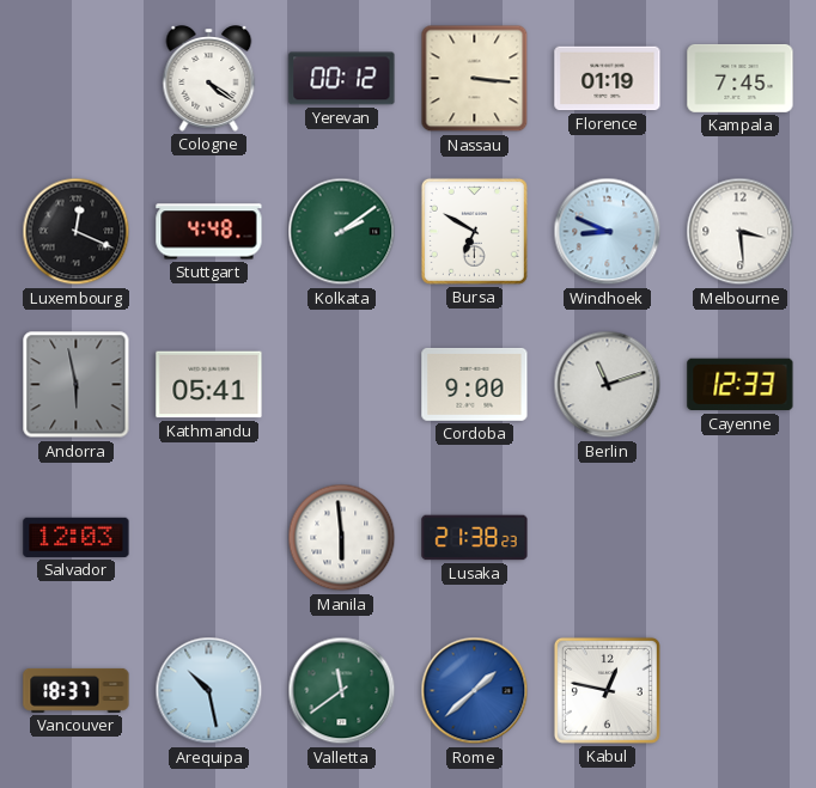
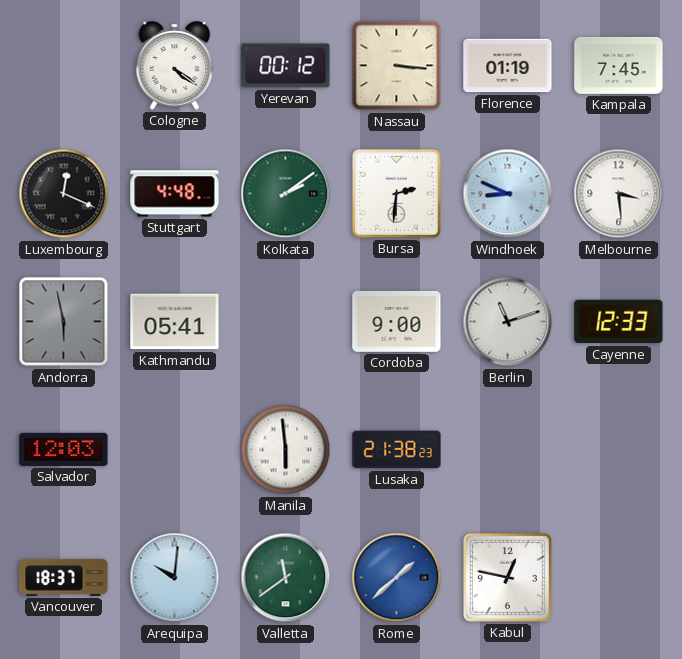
Bursa: 6:50 -> 2:31 (396, 193)
Arequipa: 10:28 -> 10:01 (175, 578)
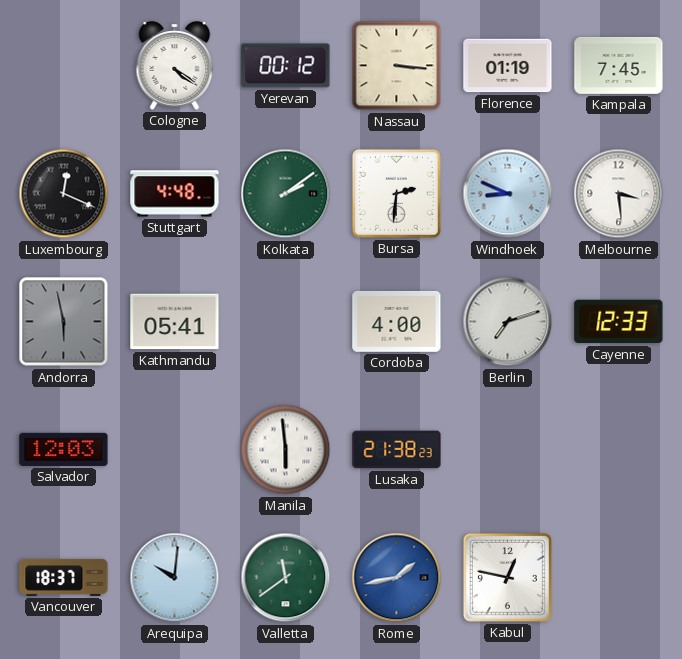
Cordoba: 9:00 -> 4:00 (397, 321)
Berlin: 11:12 -> 7:12 (508, 322)
Rome: 1:38 -> 1:43 (397, 578)
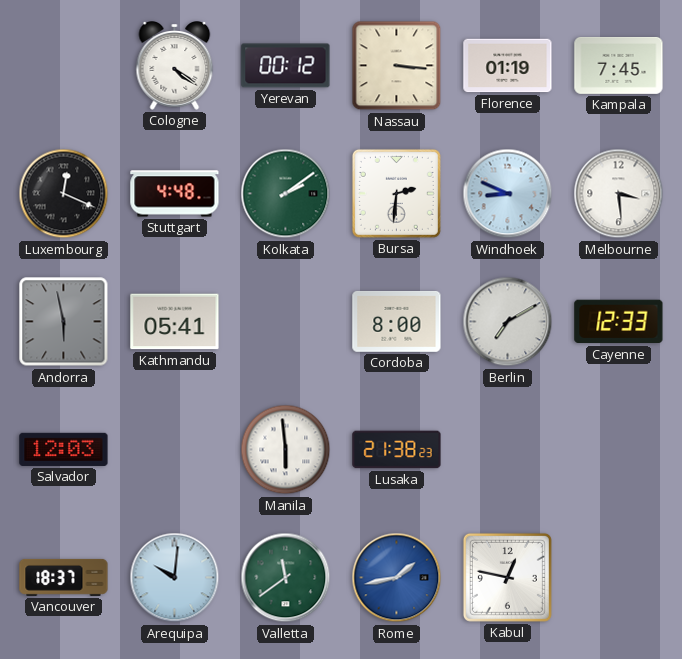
Cordoba: 4:00 -> 8:00 (397, 321)
Berlin: 7:12 -> 7:10 (508, 322)
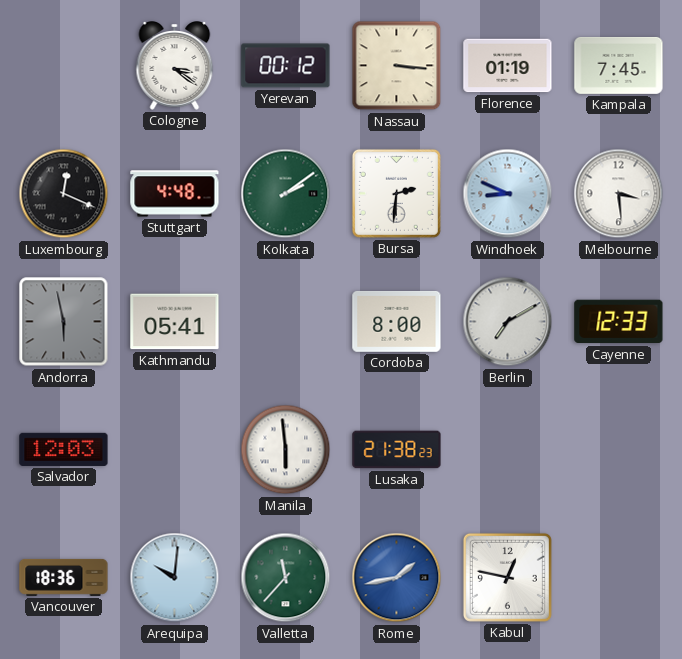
Cologne: 4:21 -> 3:21 (175, 66)
Vancouver: 18:37 -> 18:36 (64, 577)
Valletta: 11:39 -> 11:37 (286, 578)
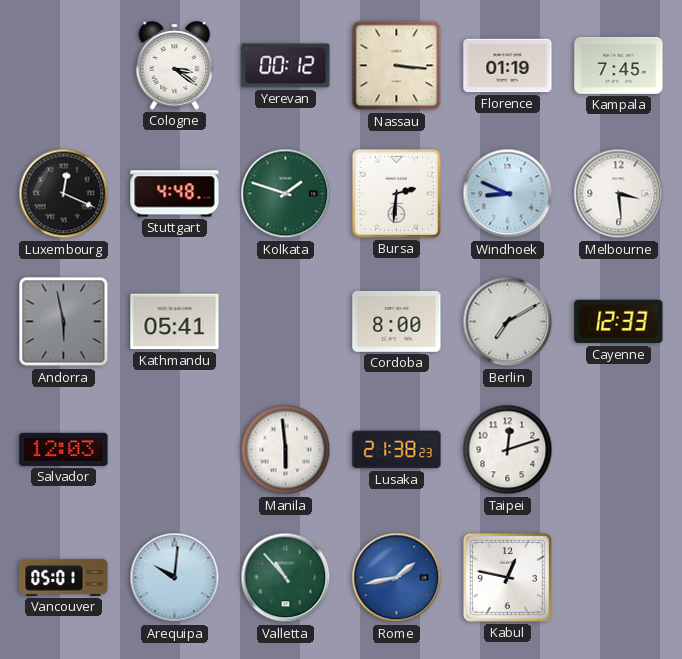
Kolkata: 2:09 -> 1:48 (286, 194)
Taipei: none -> 12:12 (508, 450)
Vancouver: 18:36 -> 05:01 (64, 577)
Valletta: 11:37 -> 10:53 (286, 578)
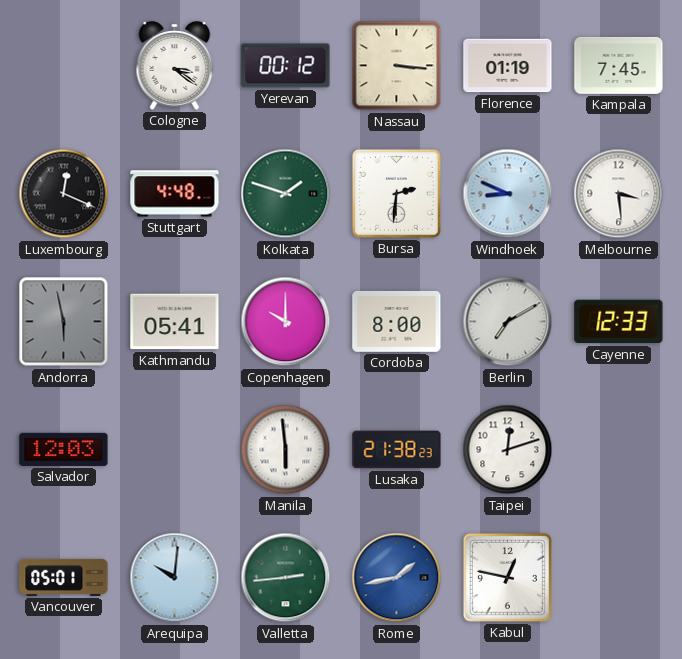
Copenhagen: none -> 10:00 (286, 322)
Valletta: 10:53 -> 2:44 (286, 578)
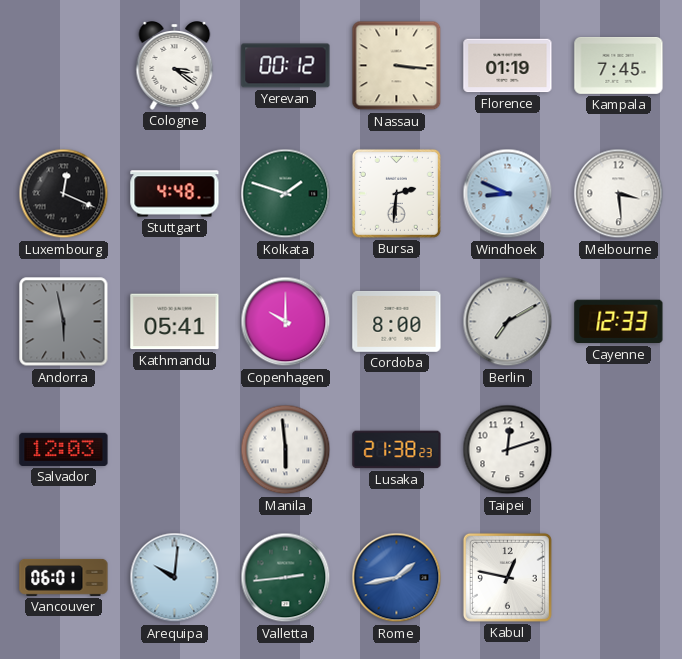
Vancouver: 05:01 -> 06:01 (64, 577)
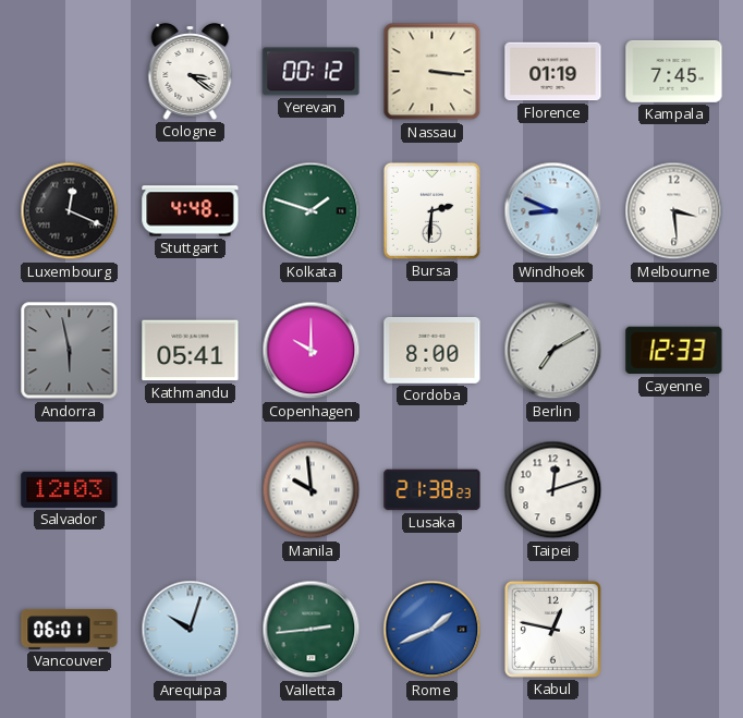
Manila: 5:59 -> 9:59 (312, 490)
Arequipa: 10:01 -> 10:03 (191, 630)
Rome: 1:43 -> 1:41 (433, 630)
